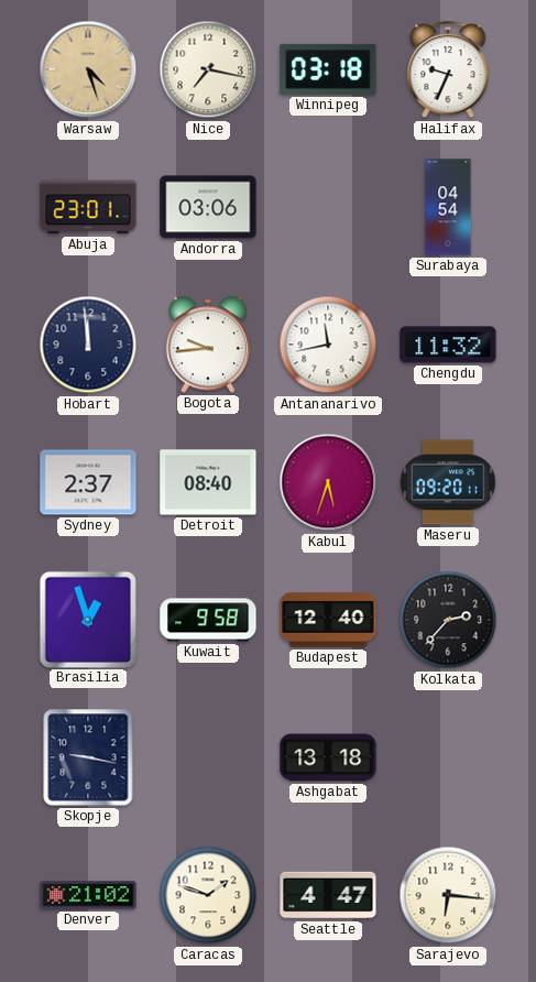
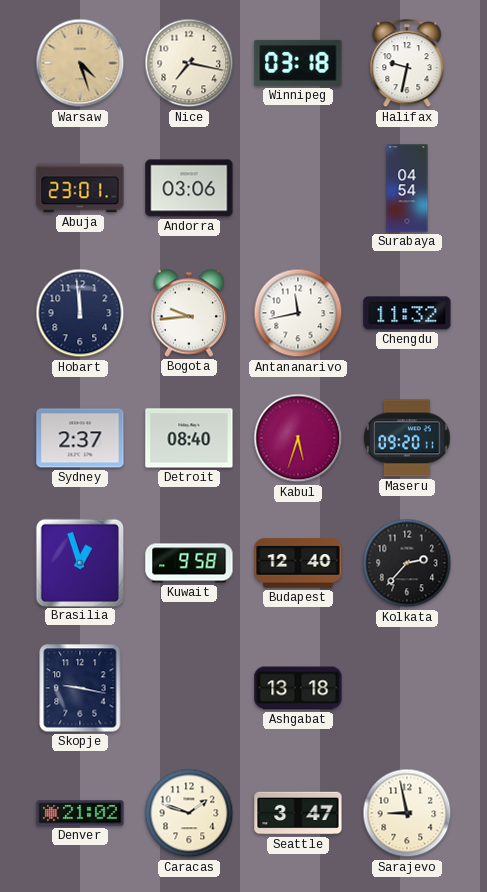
Halifax: 9:34 -> 9:32 (407, 64)
Seattle: 4:47 -> 3:47 (298, 813)
Sarajevo: 6:16 -> 8:58 (407, 813)
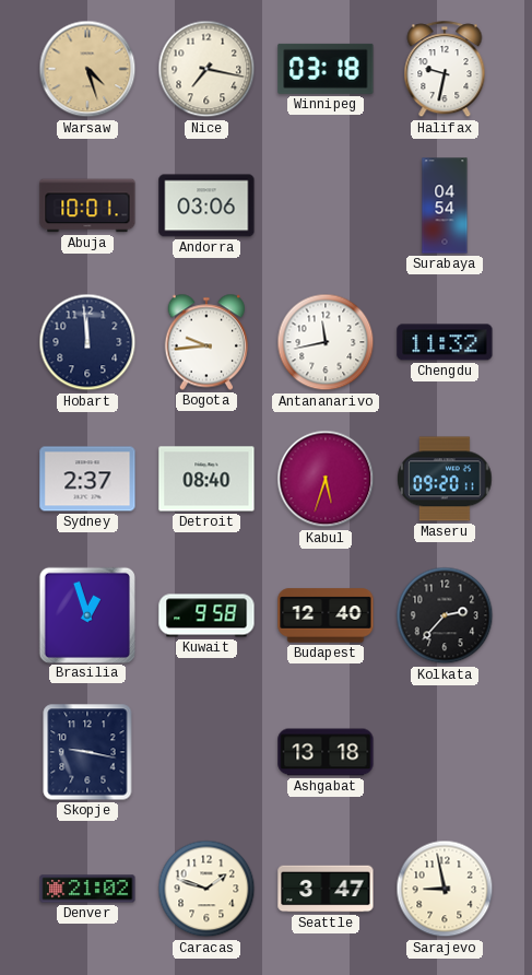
Abuja: 23:01 -> 10:01 (87, 205)
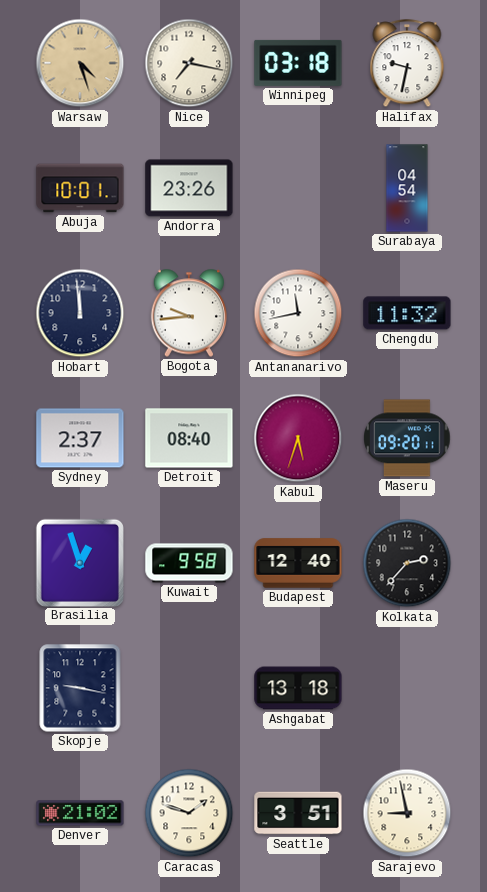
Andorra: 03:06 -> 23:26 (189, 188)
Seattle: 3:47 -> 3:51 (298, 813)
